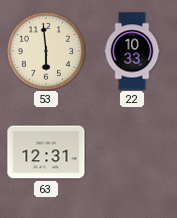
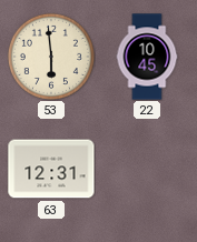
22: 10:33 -> 10:45 (147, 57)
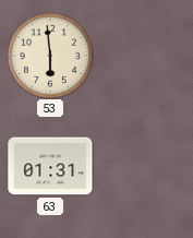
22: 10:45 -> none (147, 57)
63: 12:31 -> 01:31 (50, 166)
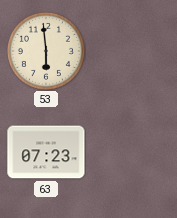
63: 01:31 -> 07:23 (46, 152)
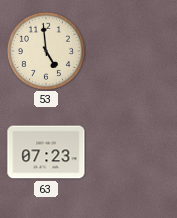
53: 5:59 -> 4:59 (46, 51)
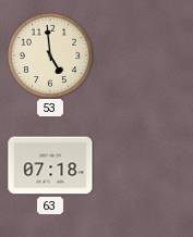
63: 07:23 -> 07:18 (50, 165)
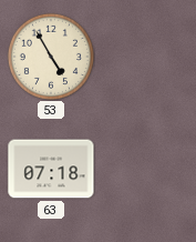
53: 4:59 -> 4:55 (51, 57)
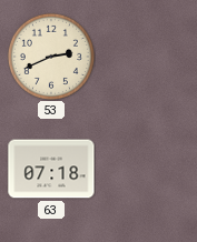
53: 4:55 -> 2:41 (51, 57)
